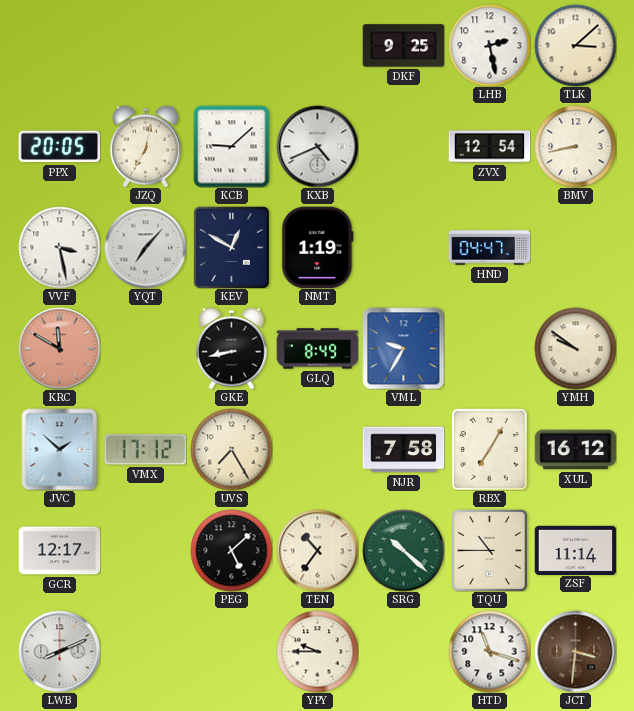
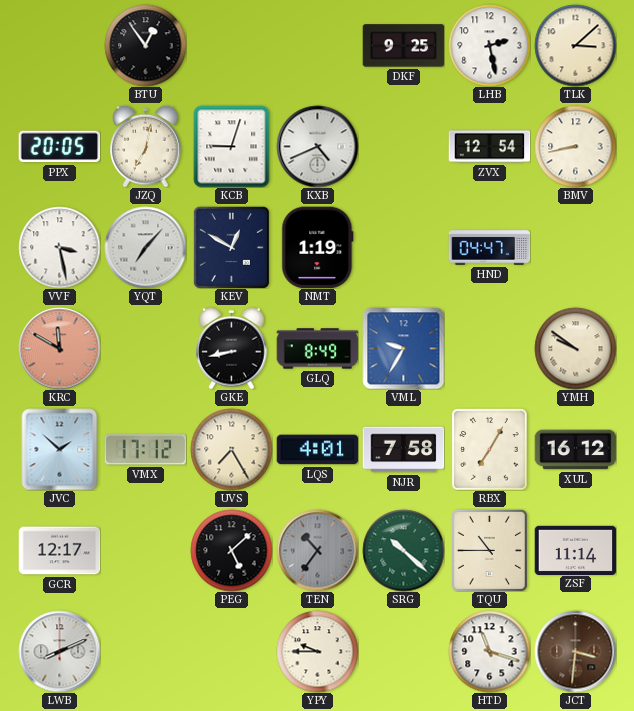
BTU: none -> 12:54 (145, 45)
KCB: 9:08 -> 9:03 (232, 146)
LQS: none -> 4:01 (317, 450)
TEN dial: cream -> grey (317, 550)
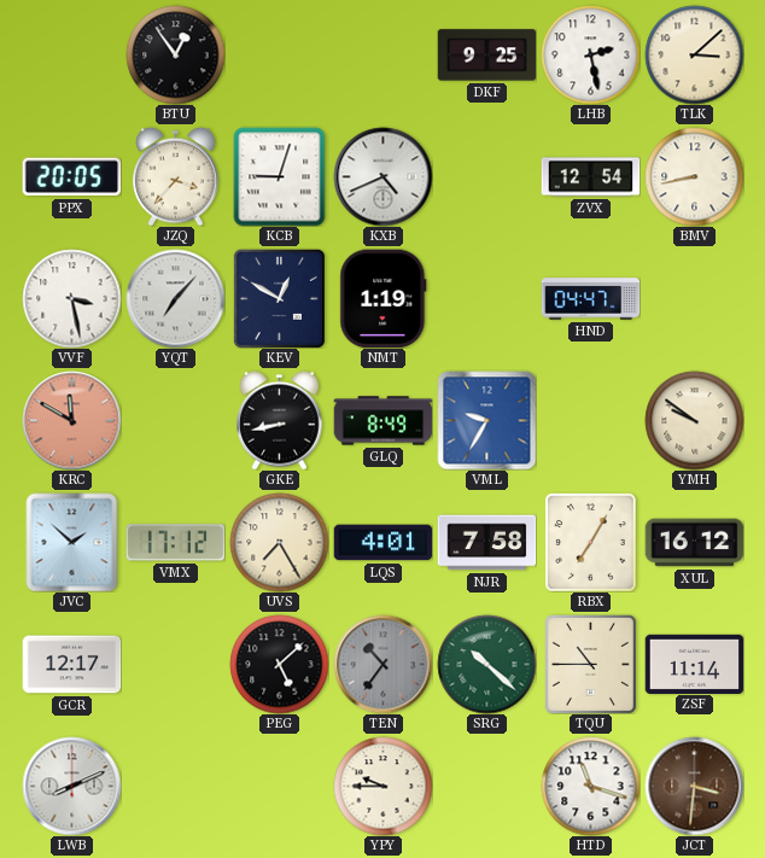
JZQ: 7:02 -> 3:37 (176, 176)
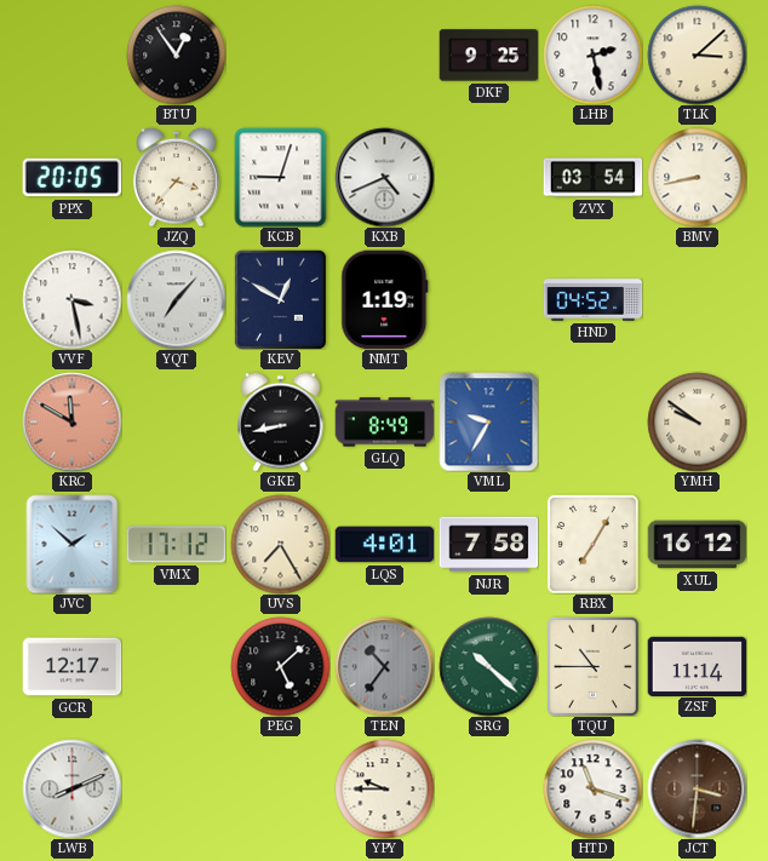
ZVX: 12:54 -> 03:54 (592, 178)
HND: 04:47 -> 04:52 (592, 300)
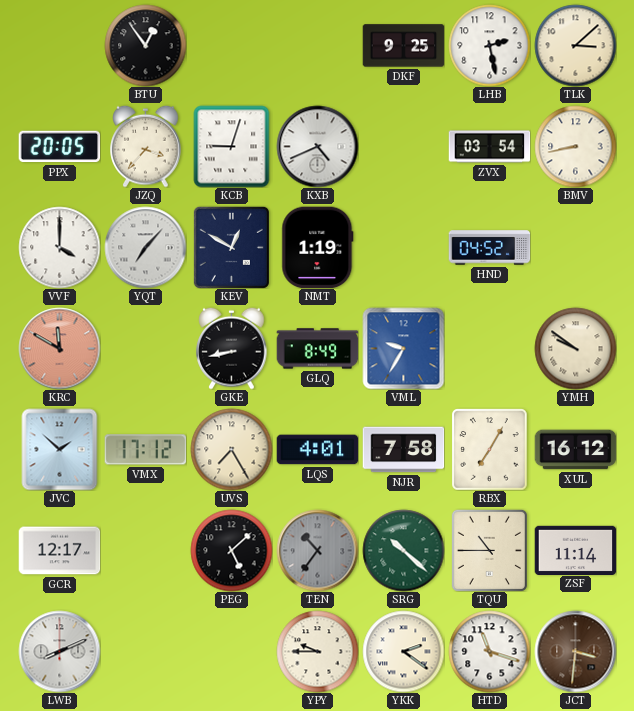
VVF: 3:28 -> 4:00 (59, 247)
YKK: none -> 2:21 (403, 651)
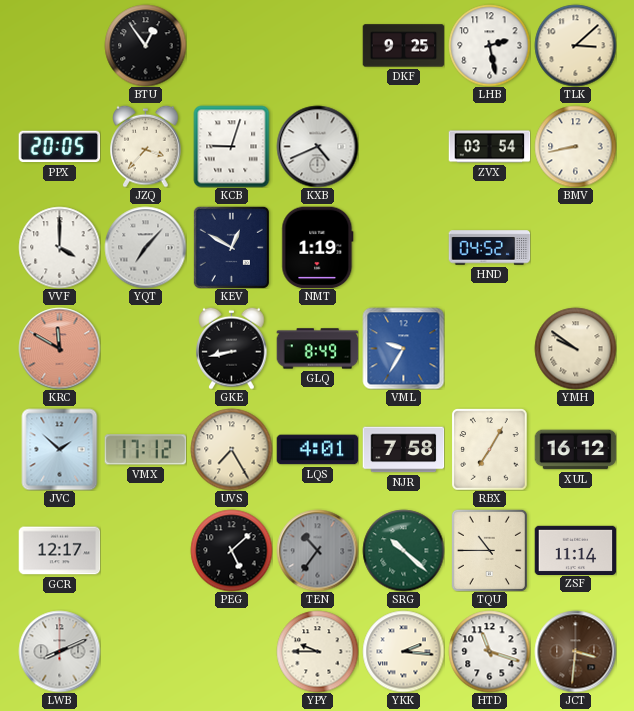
YKK: 2:21 -> 2:16 (403, 651)
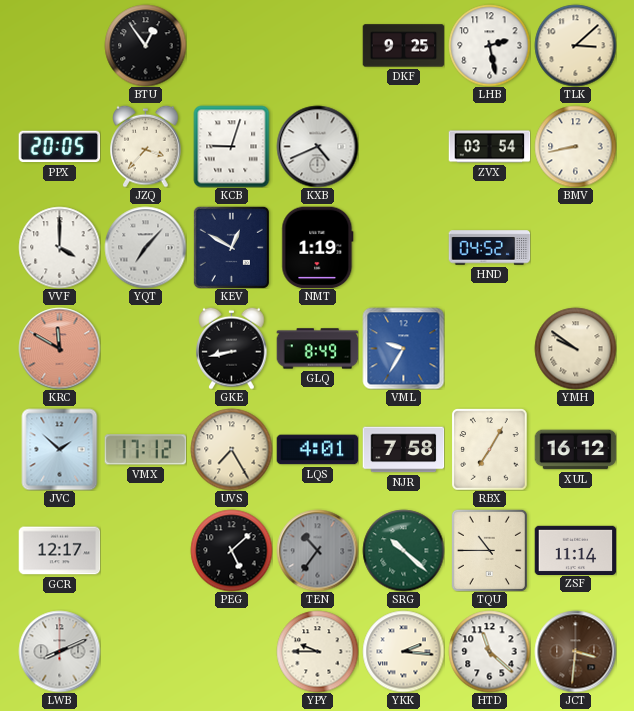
HTD: 11:18 -> 11:22 (489, 651)
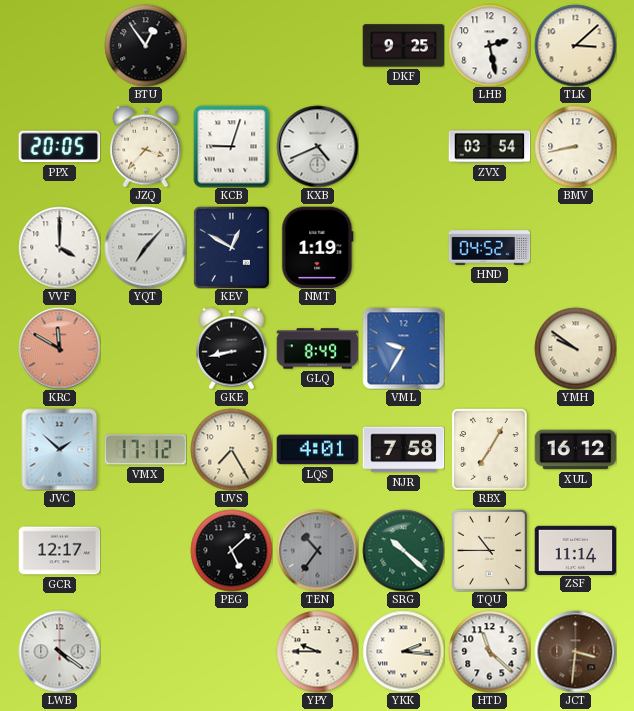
LWB: 8:11 -> 4:21 (59, 651)
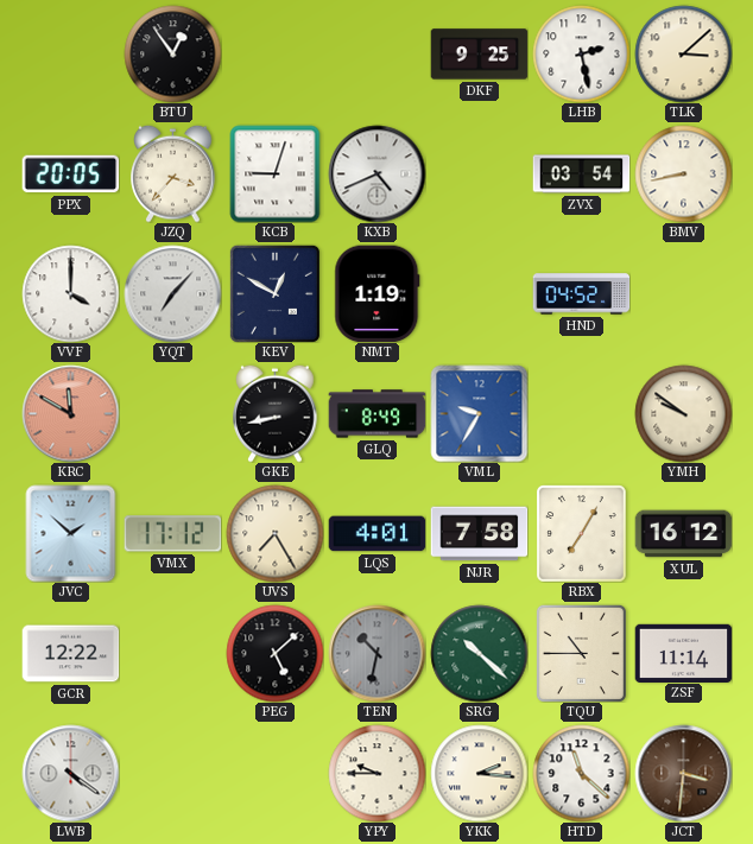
GCR: 12:17 -> 12:22 (70, 654)
TEN: 10:36 -> 10:32 (376, 653)
